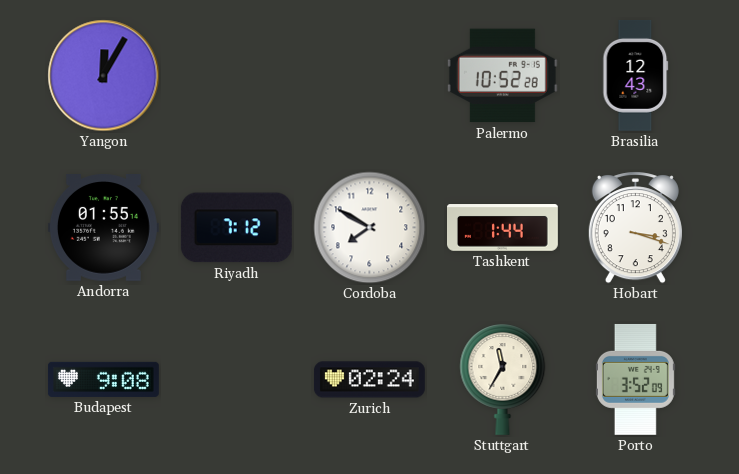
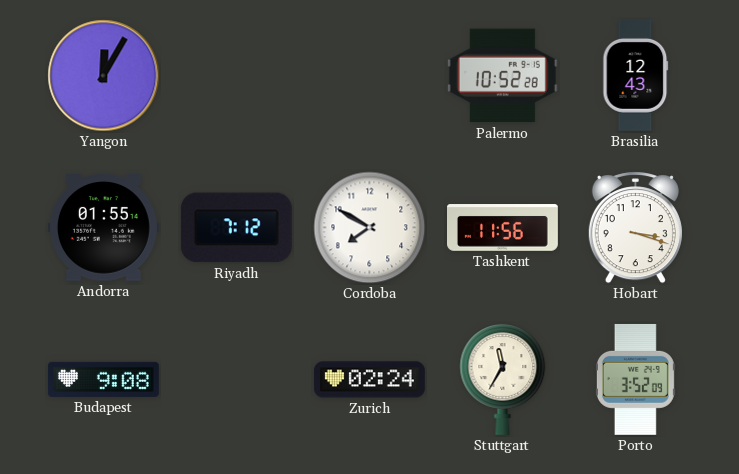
Tashkent: 1:44 -> 11:56 (503, 228)
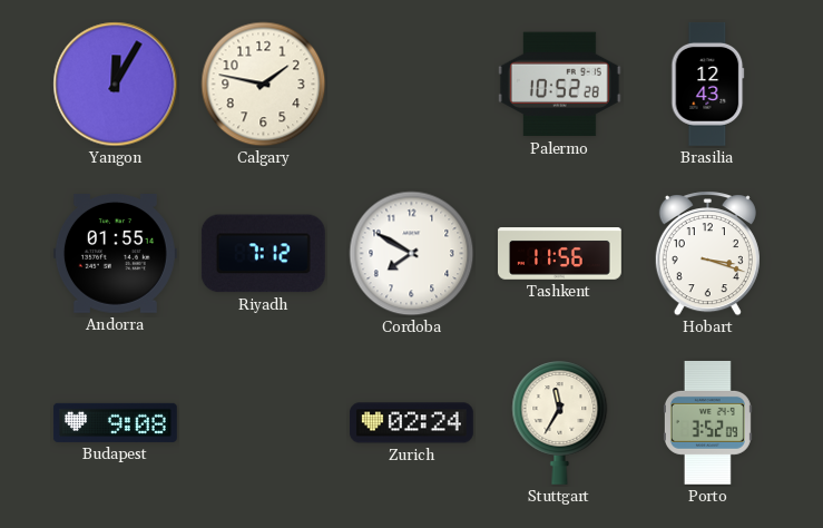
Calgary: none -> 1:47 (264, 85)
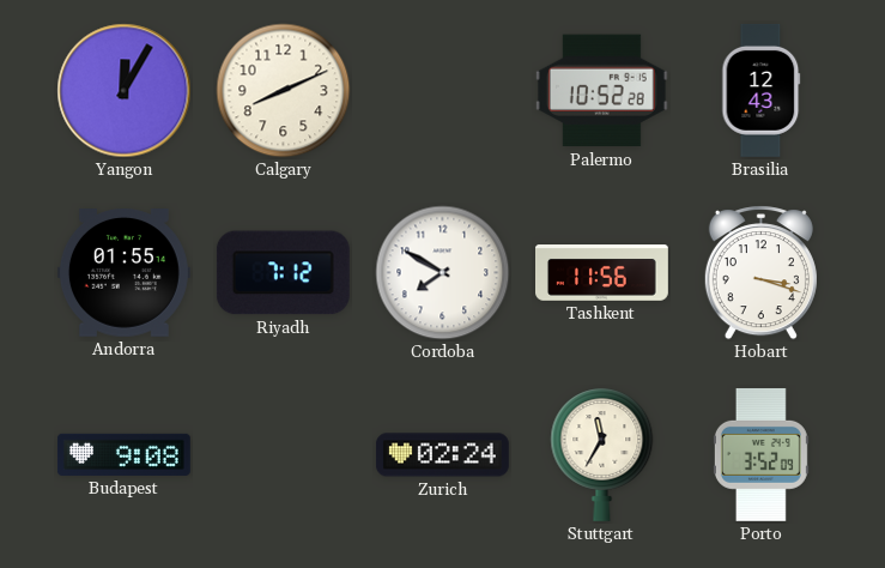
Calgary: 1:47 -> 8:11 (284, 91)
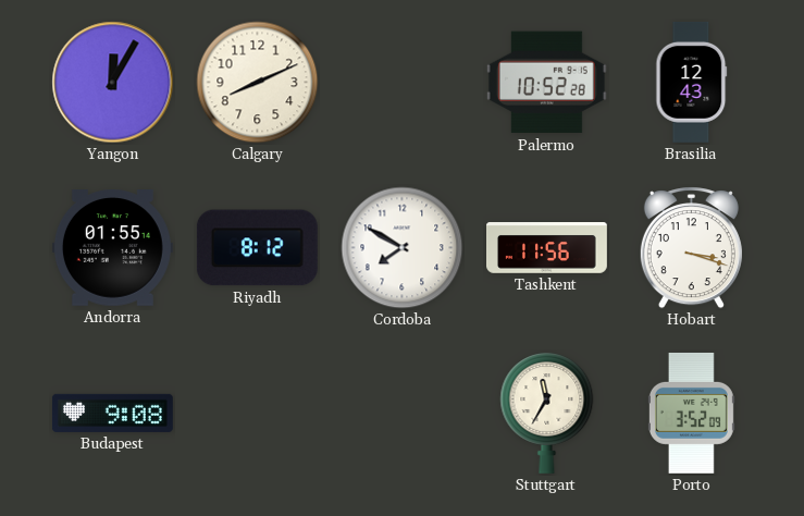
Riyadh: 7:12 -> 8:12 (257, 248)
Zurich: 02:24 -> none (442, 455)
